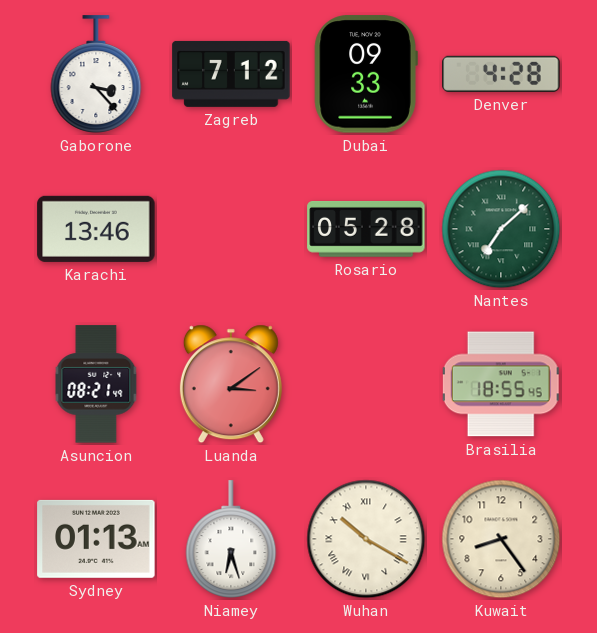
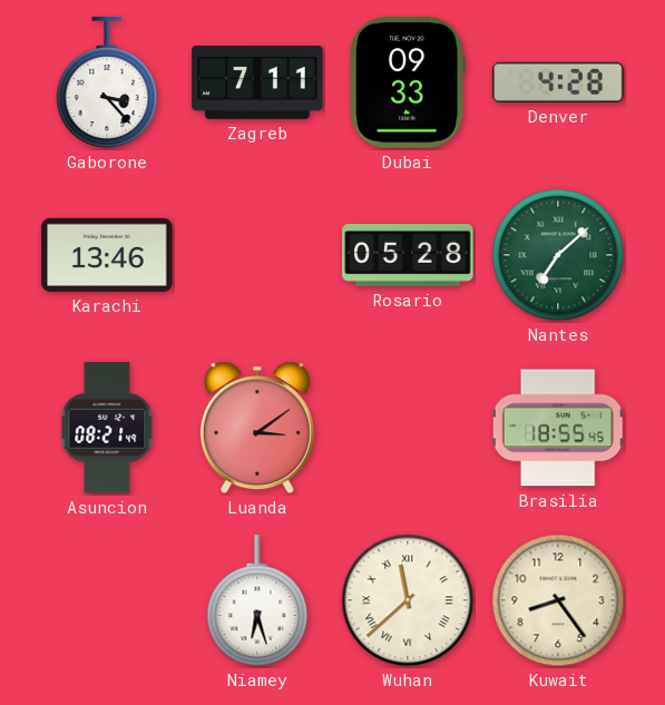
Zagreb: 7:12 -> 7:11 (257, 82)
Sydney: 01:13 -> none (96, 539)
Wuhan: 10:20 -> 11:38 (408, 600)
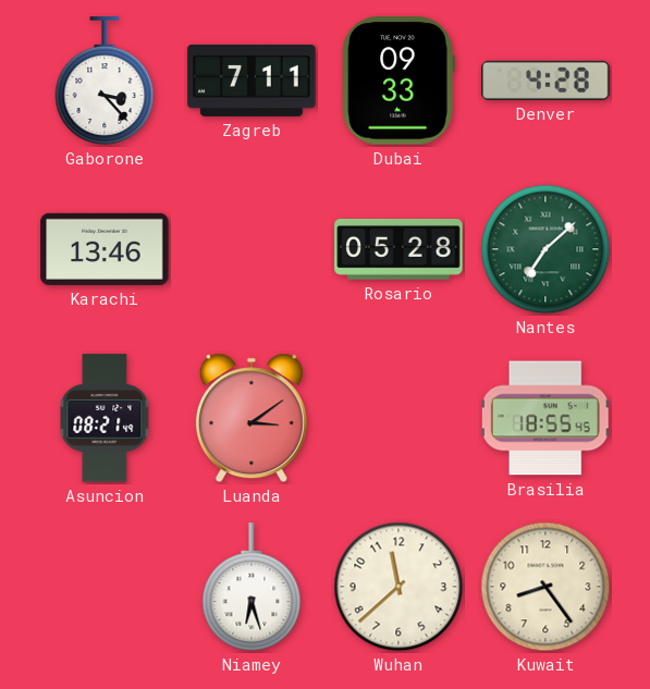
Wuhan numerals: Roman -> Arabic (398, 587)
